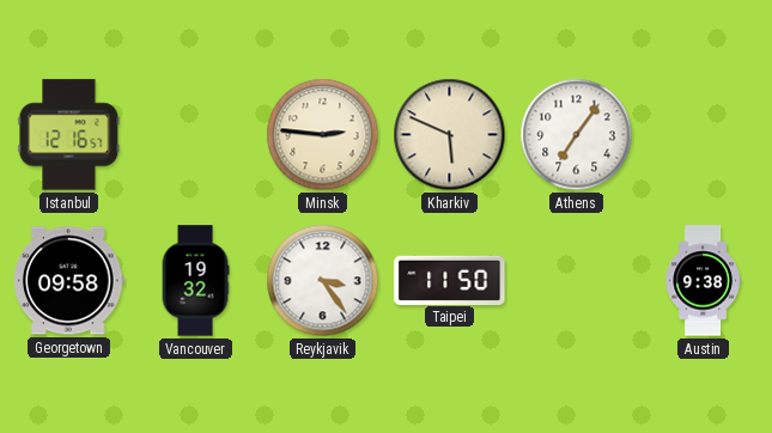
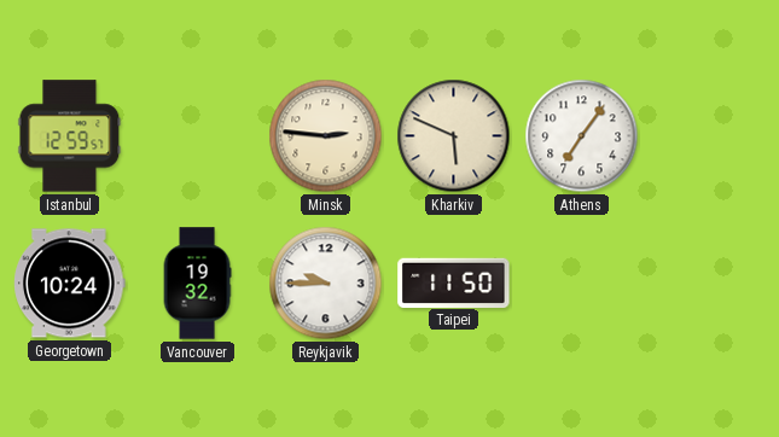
Istanbul: 12:16 -> 12:59 (70, 136)
Georgetown: 09:58 -> 10:24 (70, 284)
Reykjavik: 3:24 -> 9:45 (326, 284)
Austin: 9:38 -> none (703, 281)
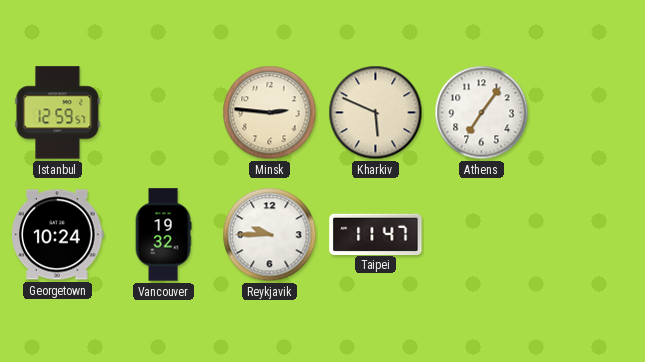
Taipei: 11:50 -> 11:47 (376, 234)
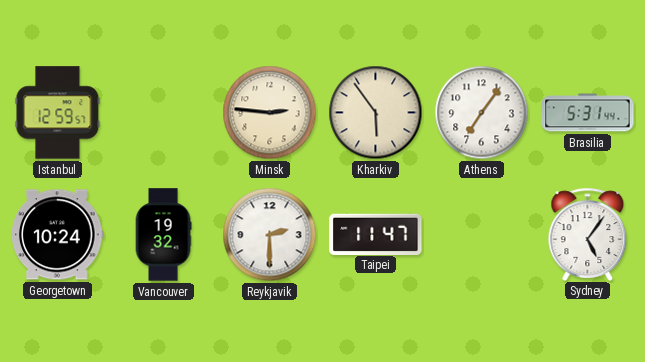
Kharkiv: 5:49 -> 5:54 (376, 113)
Brasilia: none -> 5:31 (588, 113)
Reykjavik: 9:45 -> 2:30 (270, 235)
Sydney: none -> 5:06 (588, 234)
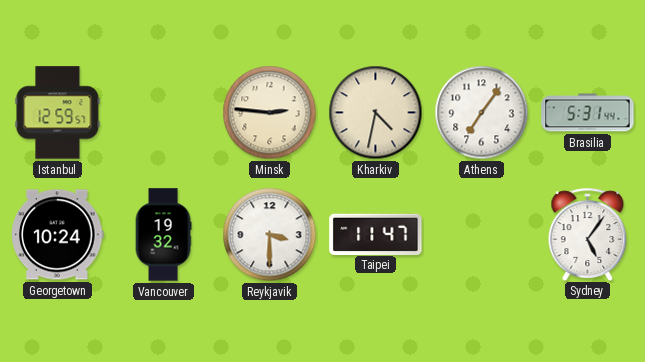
Kharkiv: 5:54 -> 4:32 (376, 113)
Reykjavik: 2:30 -> 3:30 (270, 235)
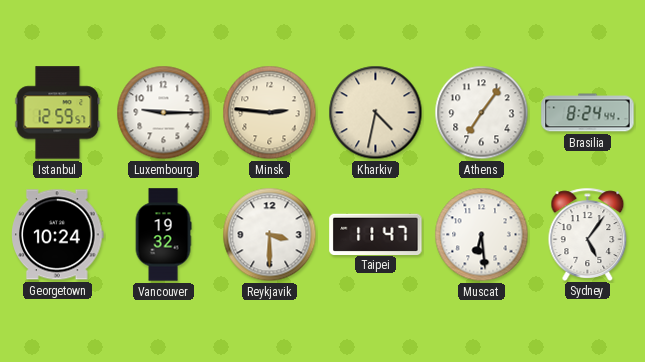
Luxembourg: none -> 9:15 (164, 113)
Brasilia: 5:31 -> 8:24 (588, 113)
Muscat: none -> 6:29 (482, 235)
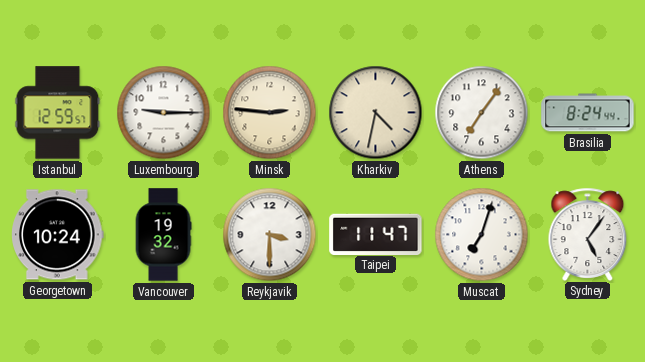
Muscat: 6:29 -> 7:03 (482, 235)
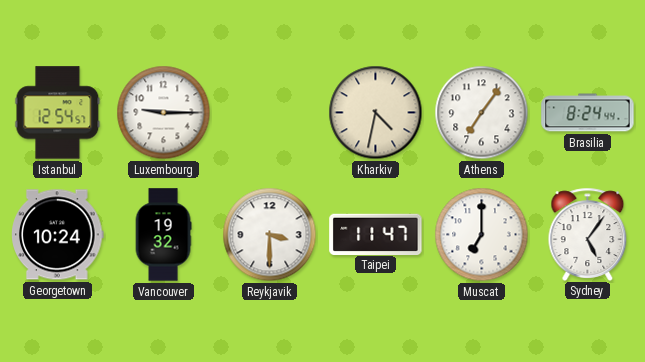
Istanbul: 12:59 -> 12:54 (58, 113)
Minsk: 2:46 -> none (270, 113)
Muscat: 7:03 -> 7:00 (482, 235)
